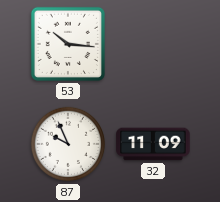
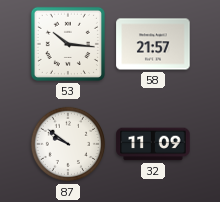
58: none -> 21:57 (153, 44)
87: 9:56 -> 9:51 (68, 144)
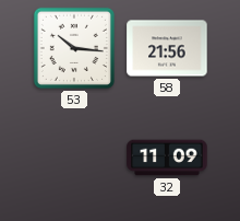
58: 21:57 -> 21:56 (167, 48)
87: 9:51 -> none (68, 144)
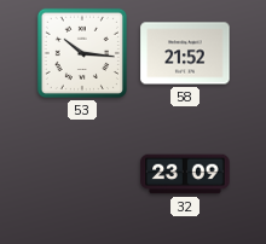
58: 21:56 -> 21:52 (185, 53)
32: 11:09 -> 23:09 (185, 174)
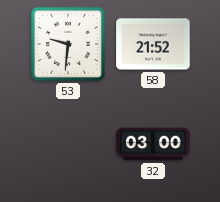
53: 10:16 -> 9:31 (68, 44)
32: 23:09 -> 03:00 (153, 144)
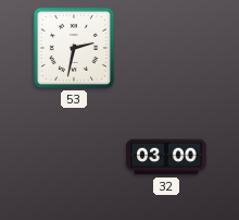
53: 9:31 -> 2:32 (74, 48)
58: 21:52 -> none (153, 44)
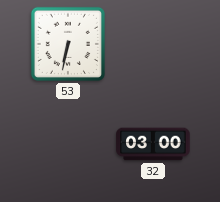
53: 2:32 -> 6:32 (68, 44)
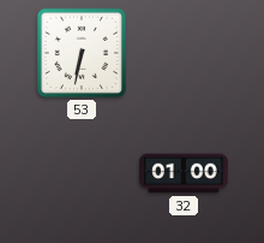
32: 03:00 -> 01:00 (184, 173)
